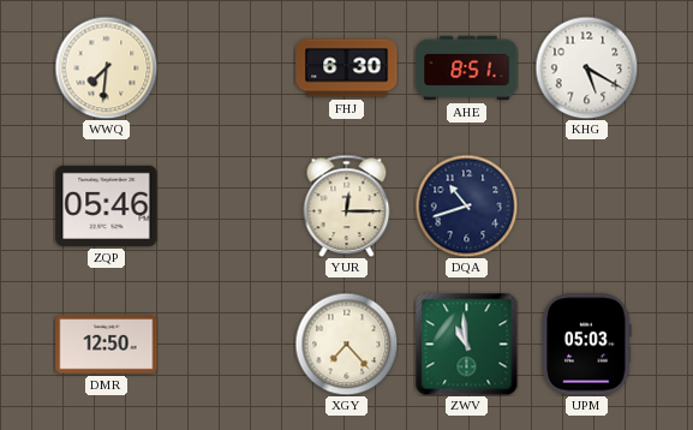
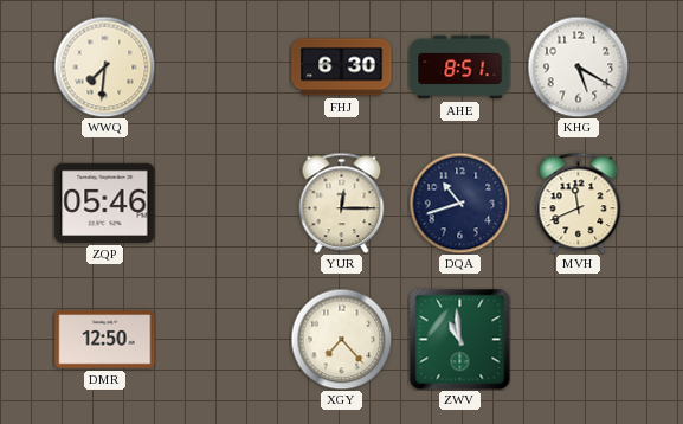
MVH: none -> 11:41 (579, 203)
UPM: 05:03 -> none (587, 345)
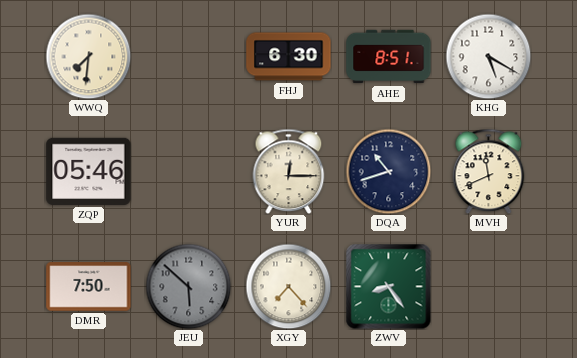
DMR: 12:50 -> 7:50 (89, 287)
JEU: none -> 5:52 (188, 286)
ZWV: 10:59 -> 8:24 (388, 286)
